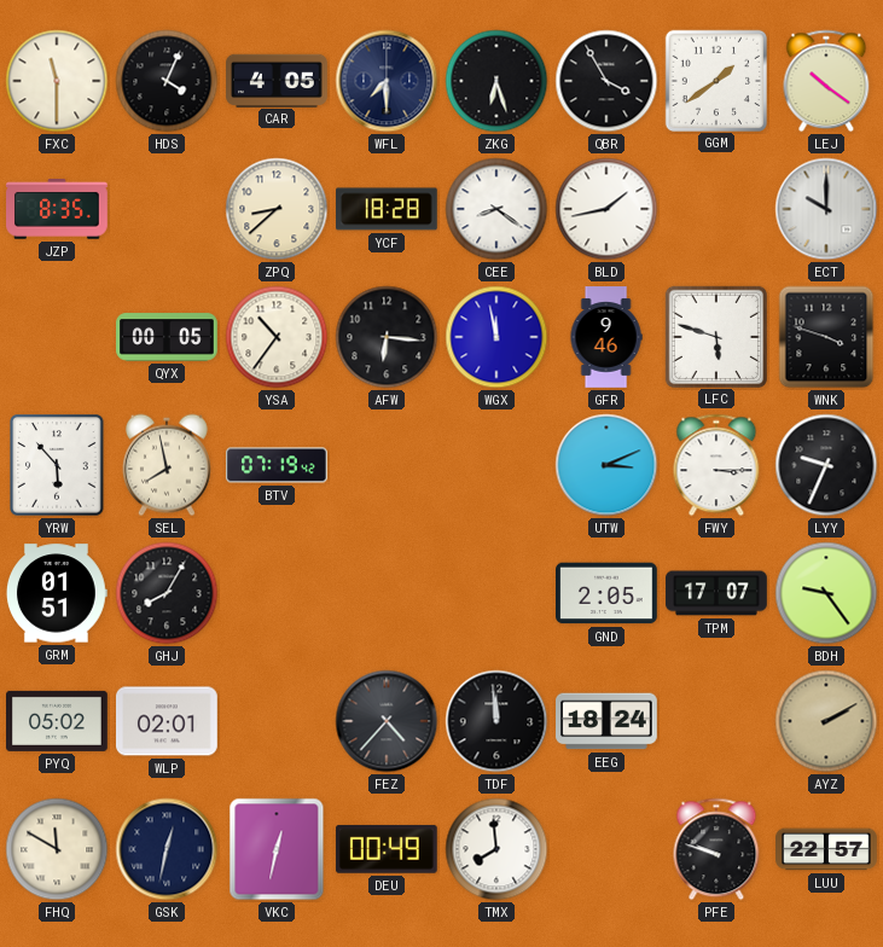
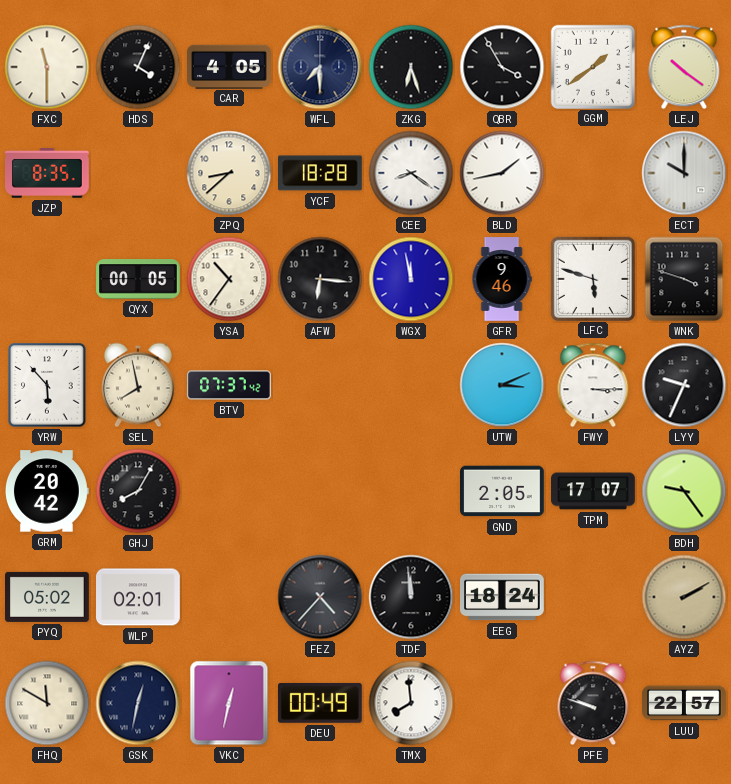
BTV: 07:19 -> 07:37 (229, 385)
GRM: 01:51 -> 20:42 (47, 491)
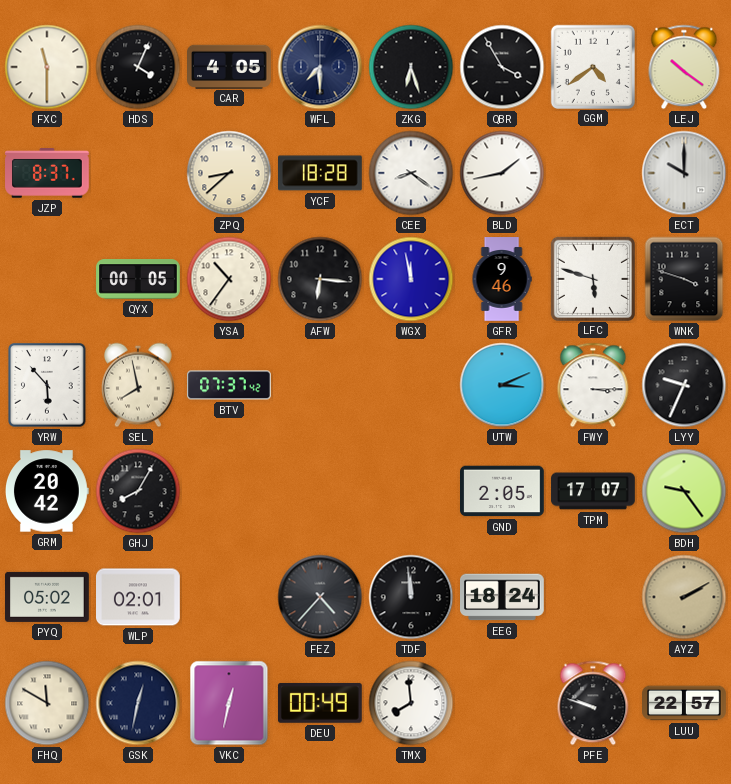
GGM: 1:39 -> 4:39 (592, 66)
JZP: 8:35 -> 8:37 (48, 173)
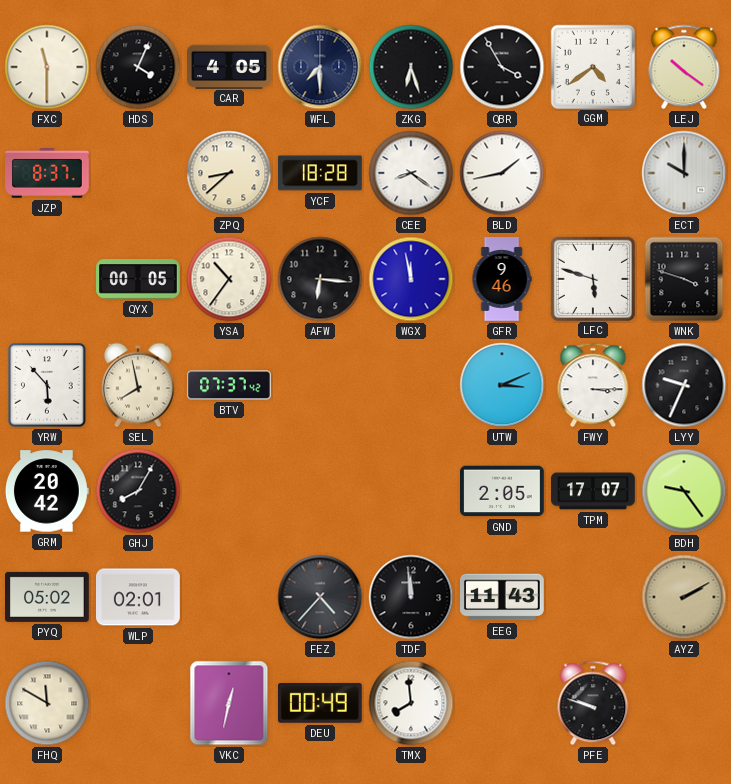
EEG: 18:24 -> 11:43 (503, 597)
GSK: 12:32 -> none (138, 703)
LUU: 22:57 -> none (684, 703)
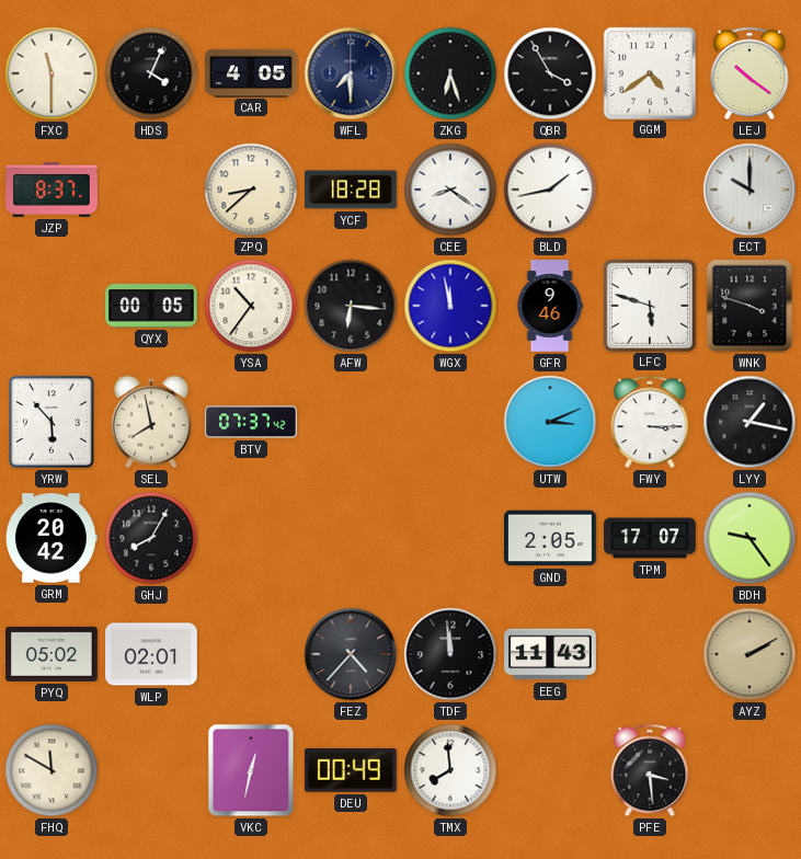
LYY: 9:34 -> 1:17 (749, 422)
PFE: 9:48 -> 3:29 (650, 770)
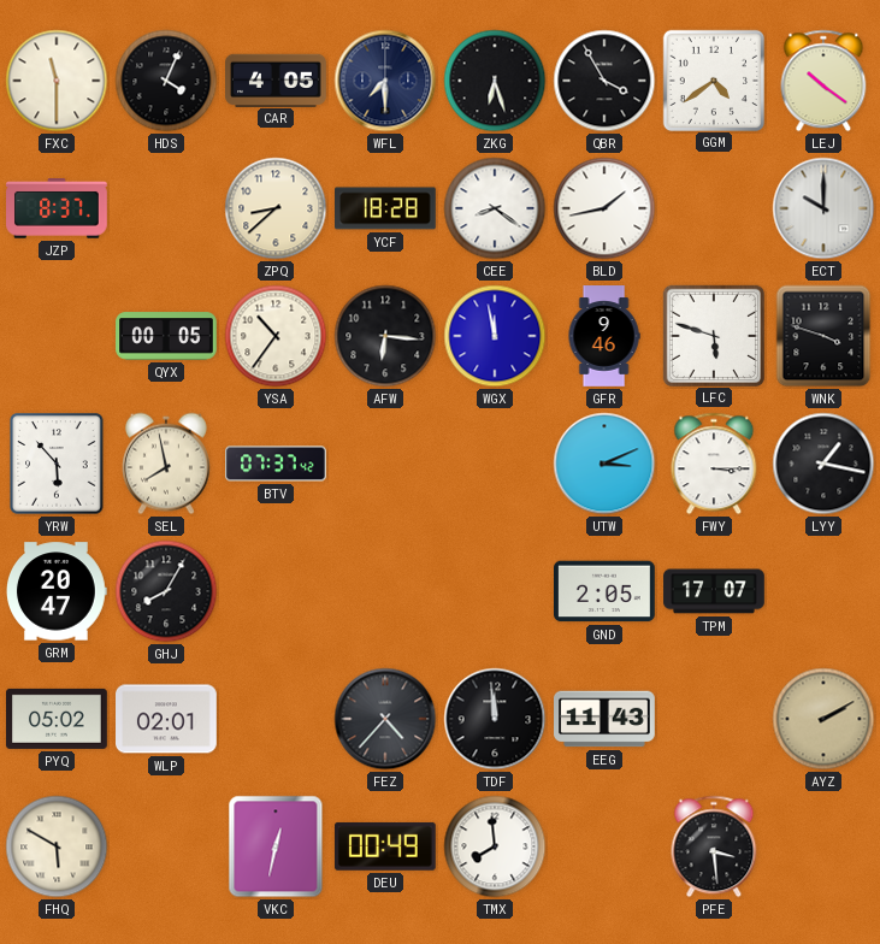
GRM: 20:42 -> 20:47 (57, 591)
BDH: 9:24 -> none (749, 538)
FHQ: 11:50 -> 5:50 (57, 846)
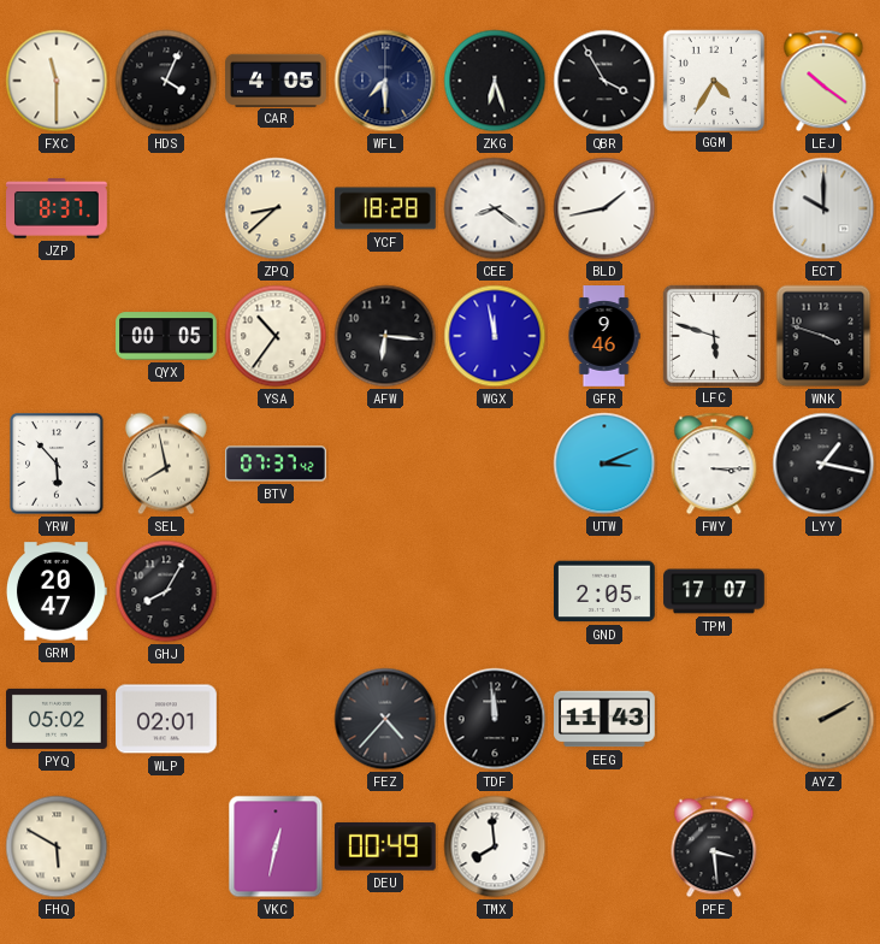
GGM: 4:39 -> 4:35 (713, 79)
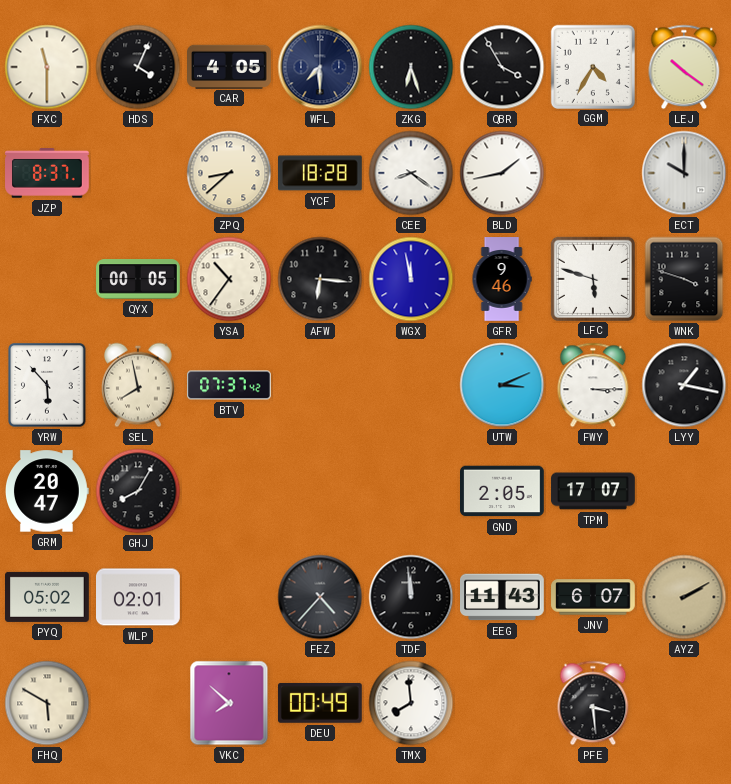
JNV: none -> 6:07 (593, 597)
VKC: 12:32 -> 7:52 (229, 703)
